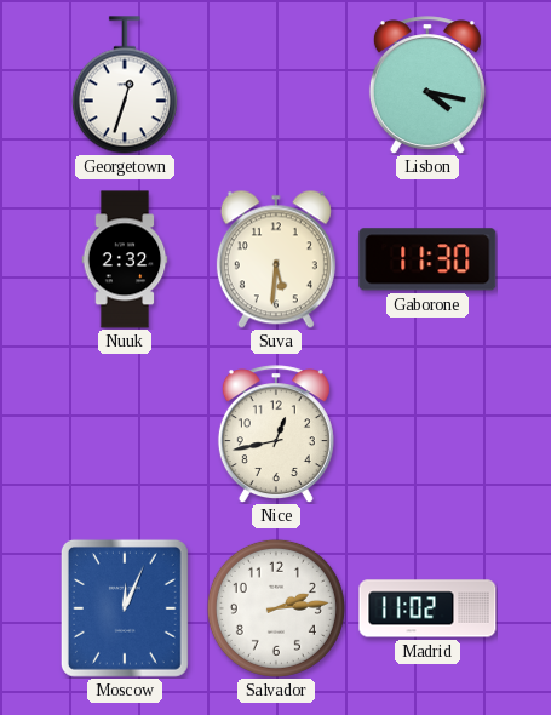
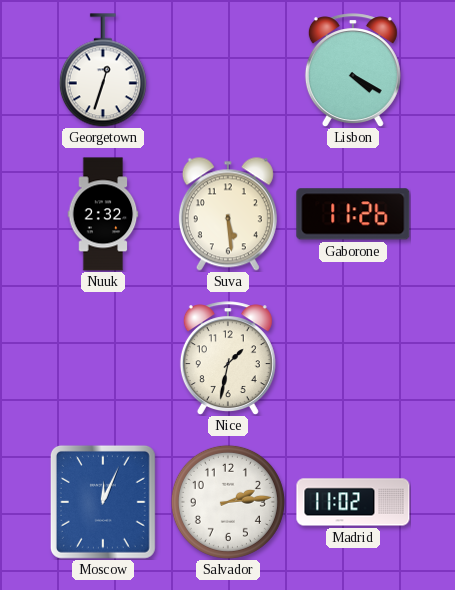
Lisbon: 4:17 -> 4:20 (353, 70)
Suva: 5:31 -> 5:29 (228, 214)
Gaborone: 11:30 -> 11:26 (353, 214)
Nice: 12:43 -> 1:32 (228, 358)
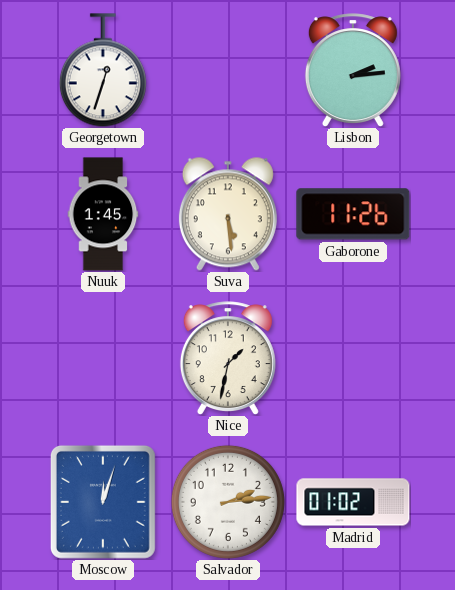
Lisbon: 4:20 -> 2:14 (353, 70)
Nuuk: 2:32 -> 1:45 (103, 214)
Moscow: 12:04 -> 12:03 (103, 502)
Madrid: 11:02 -> 01:02 (353, 502)
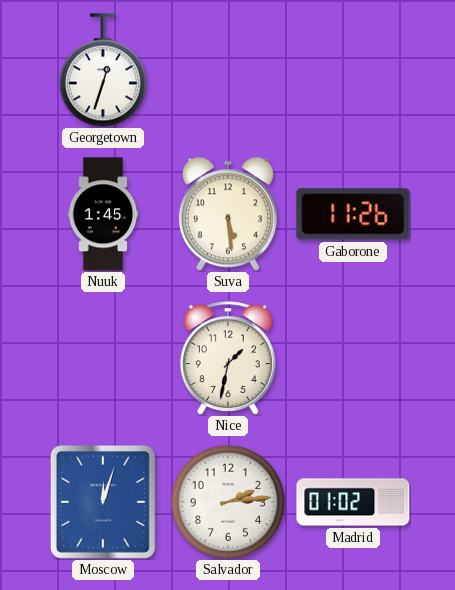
Lisbon: 2:14 -> none (353, 70)
